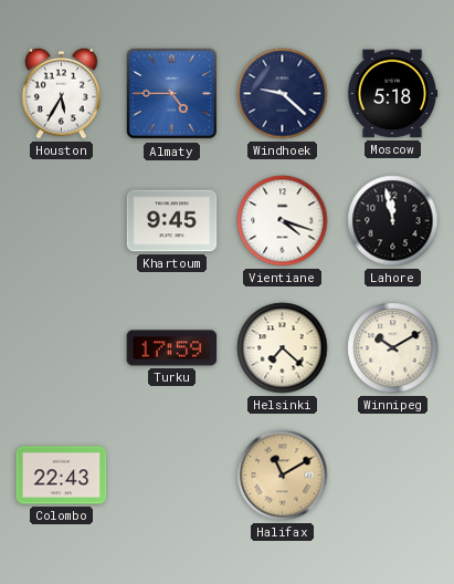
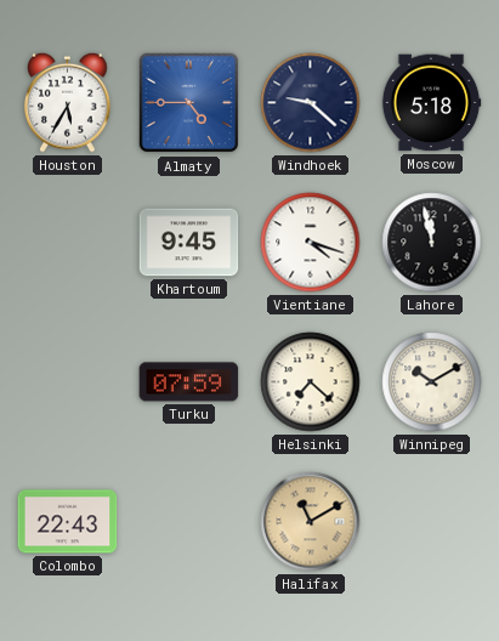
Turku: 17:59 -> 07:59 (189, 382)
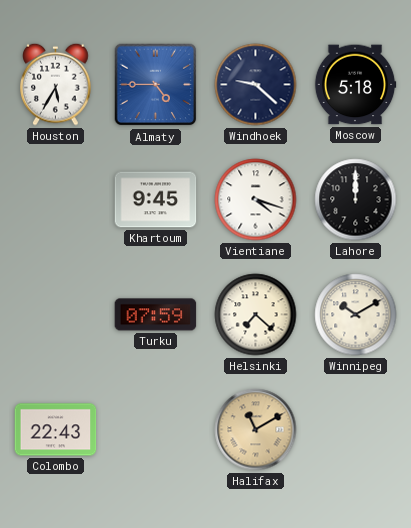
Lahore: 11:58 -> 12:00 (356, 200)
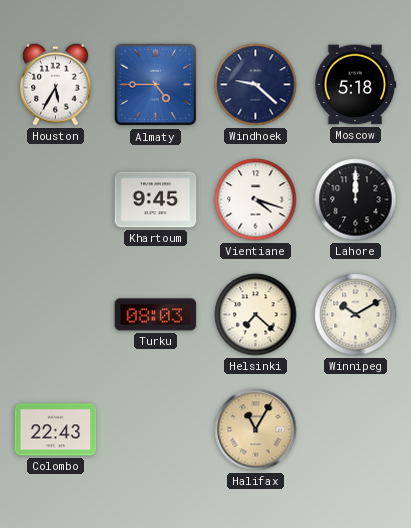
Turku: 07:59 -> 08:03 (156, 315)
Halifax: 11:10 -> 11:05 (256, 430)
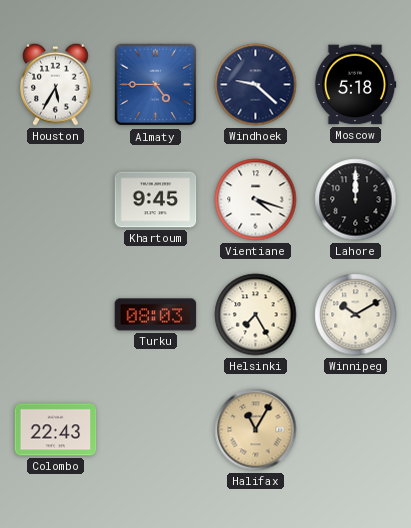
Helsinki: 7:22 -> 7:25 (256, 315)
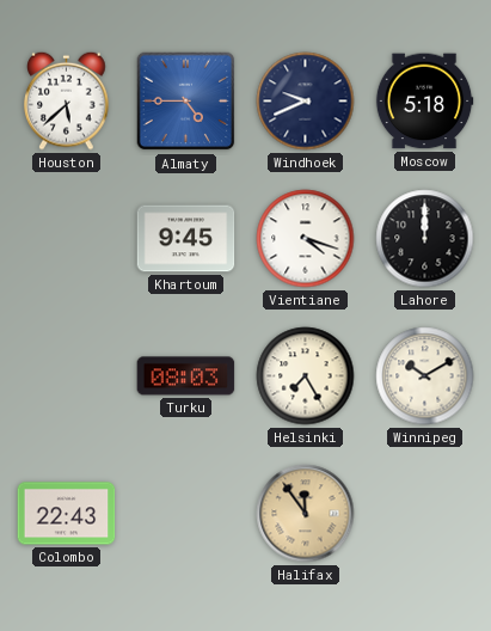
Houston: 5:35 -> 5:38 (67, 100)
Windhoek: 9:22 -> 9:41 (306, 102)
Halifax: 11:05 -> 11:54 (306, 514)
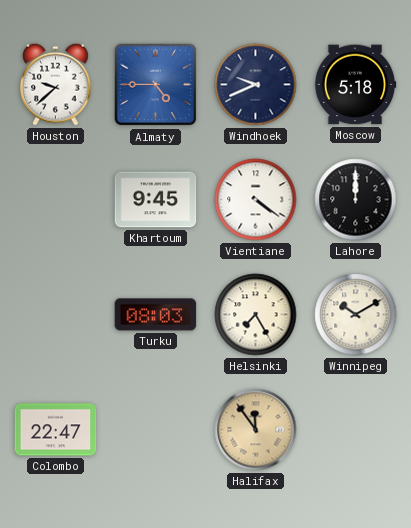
Houston: 5:38 -> 9:38 (56, 84)
Vientiane: 4:18 -> 4:21 (256, 200)
Colombo: 22:43 -> 22:47 (56, 430)
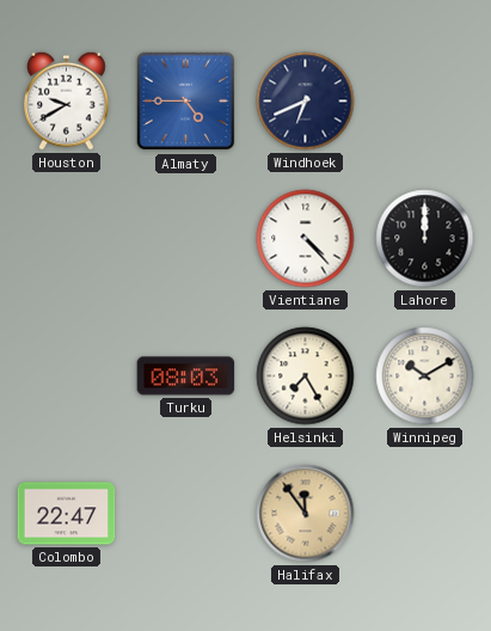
Houston: 9:38 -> 9:40 (67, 100)
Windhoek: 9:41 -> 6:41 (306, 102)
Moscow: 5:18 -> none (355, 85)
Khartoum: 9:45 -> none (156, 200)
Vientiane: 4:21 -> 4:23 (306, 239)
